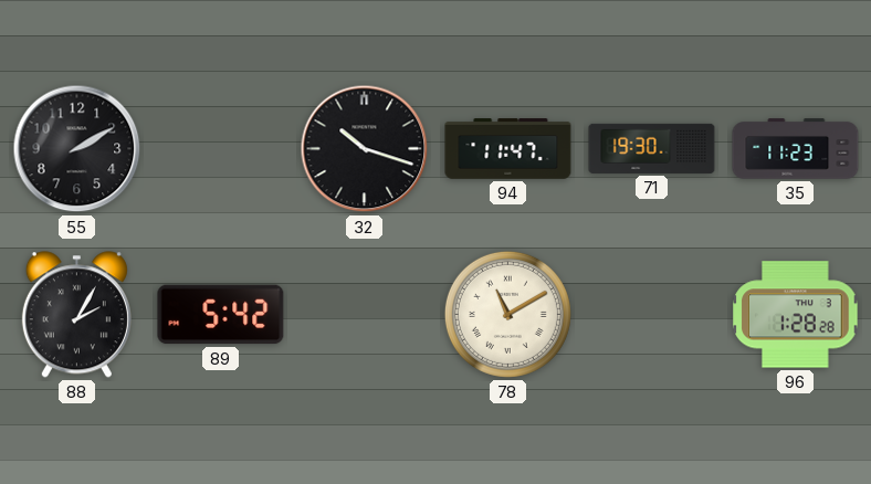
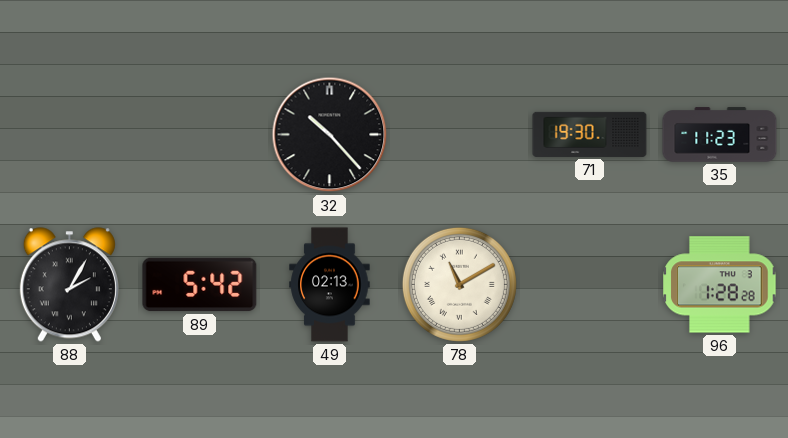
55: 2:10 -> none (77, 149)
32: 10:18 -> 10:23 (330, 135)
94: 11:47 -> none (508, 149)
49: none -> 02:13 (330, 285)
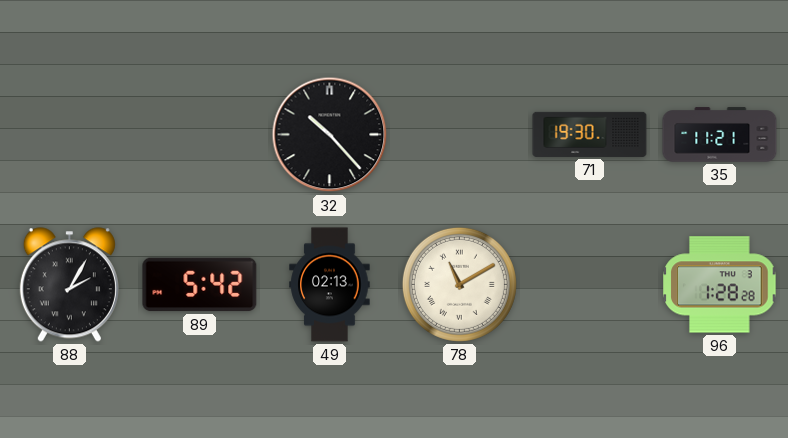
35: 11:23 -> 11:21 (720, 135)
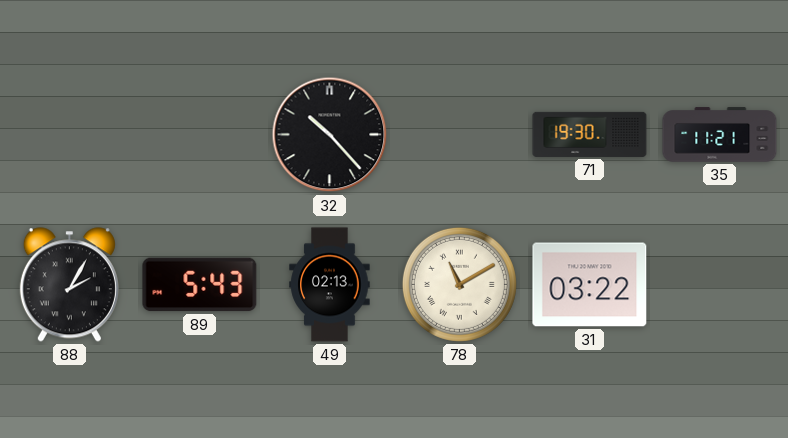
89: 5:42 -> 5:43 (200, 285)
31: none -> 03:22 (590, 285)
96: 1:28 -> none (720, 285)
